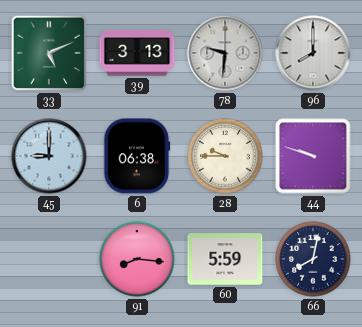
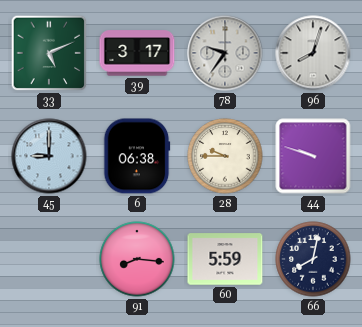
39: 3:13 -> 3:17 (137, 53)
78: 9:31 -> 9:36 (225, 53)
96: 8:00 -> 8:03 (313, 53)
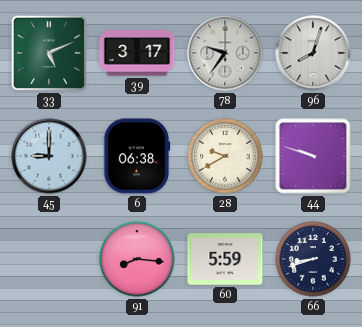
28: 9:45 -> 9:40 (225, 156)
66: 8:02 -> 8:42 (313, 259)
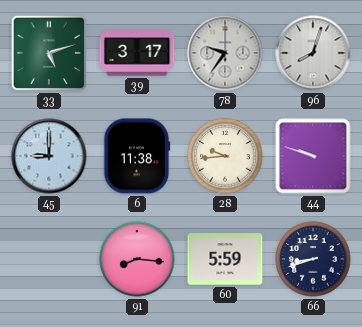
33: 5:11 -> 5:12 (49, 53)
6: 06:38 -> 11:38 (137, 156)
28: 9:40 -> 9:44 (225, 156)
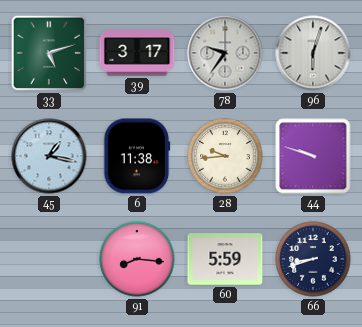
96: 8:03 -> 6:03 (313, 53)
45: 9:00 -> 1:17 (49, 156)
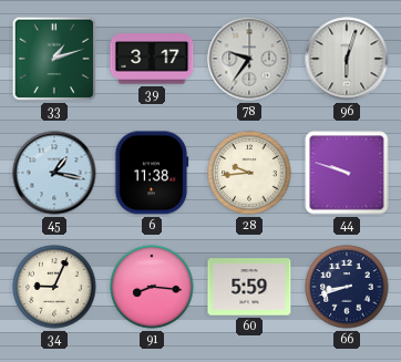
33: 5:12 -> 1:12 (54, 59)
34: none -> 9:04 (54, 287)
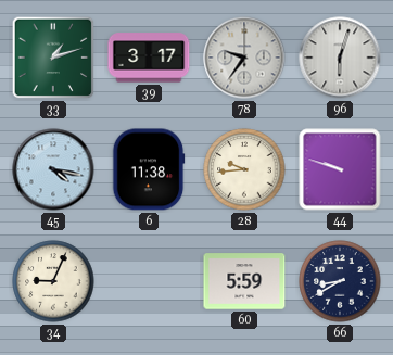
45: 1:17 -> 4:17 (53, 169)
91: 8:16 -> none (152, 287)
66: 8:42 -> 8:40 (340, 281)
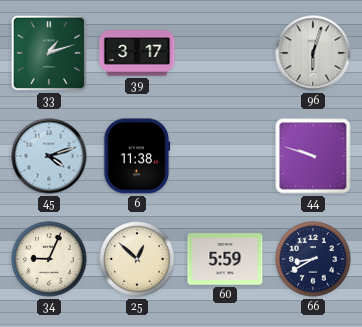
78: 9:36 -> none (244, 58)
45: 4:17 -> 4:12 (49, 156)
28: 9:44 -> none (244, 169)
25: none -> 12:52 (137, 259)
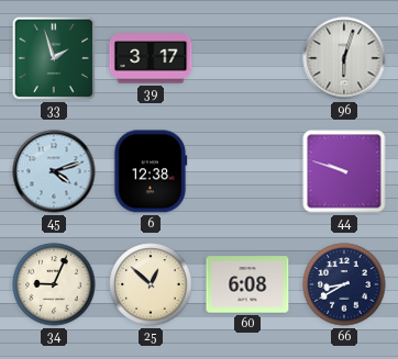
33: 1:12 -> 1:57 (54, 58)
6: 11:38 -> 12:38 (151, 171)
60: 5:59 -> 6:08 (247, 284)
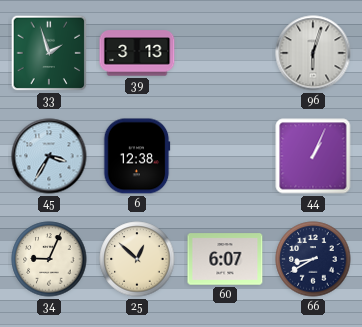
39: 3:17 -> 3:13 (137, 53)
45: 4:12 -> 3:35 (49, 156)
44: 9:48 -> 1:04 (313, 156)
60: 6:08 -> 6:07 (225, 259)
